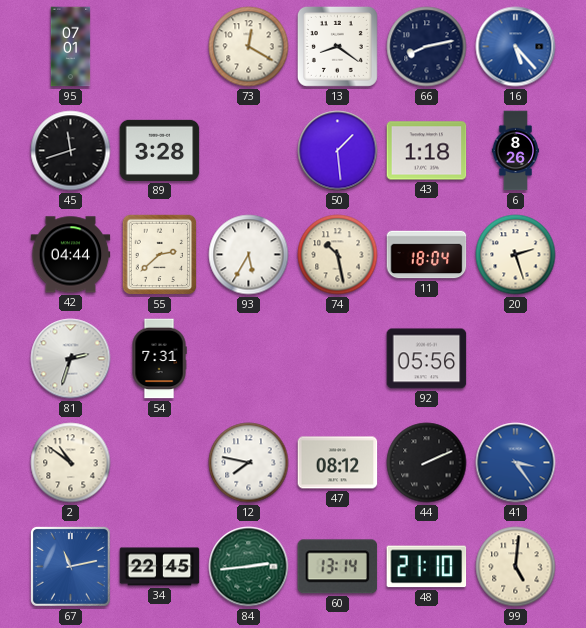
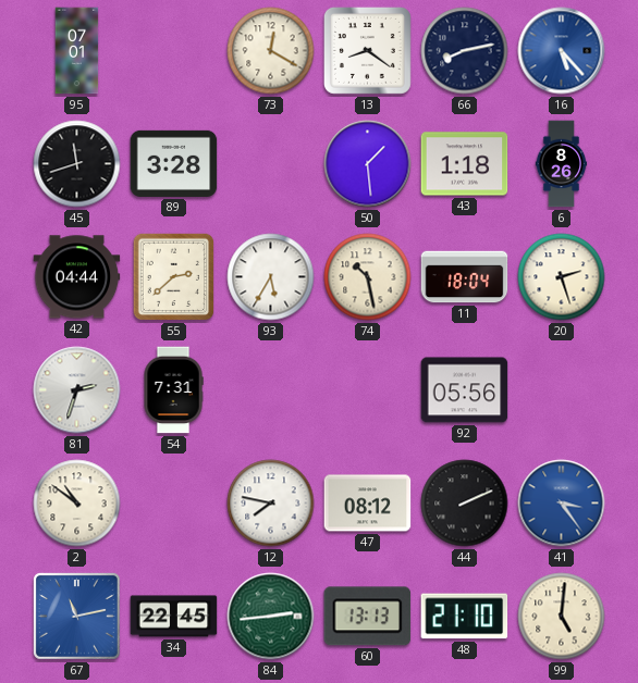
60: 13:14 -> 13:13 (368, 617)
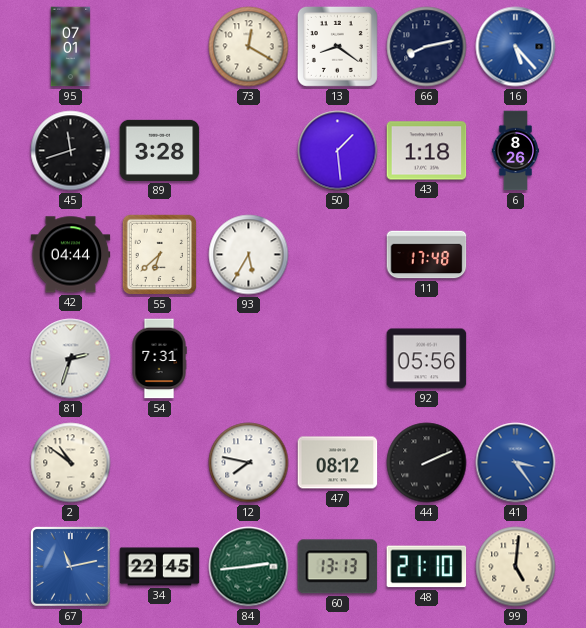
55: 2:38 -> 6:38 (160, 255)
74: 10:28 -> none (368, 277)
11: 18:04 -> 17:48 (427, 255)
20: 2:27 -> none (562, 277)
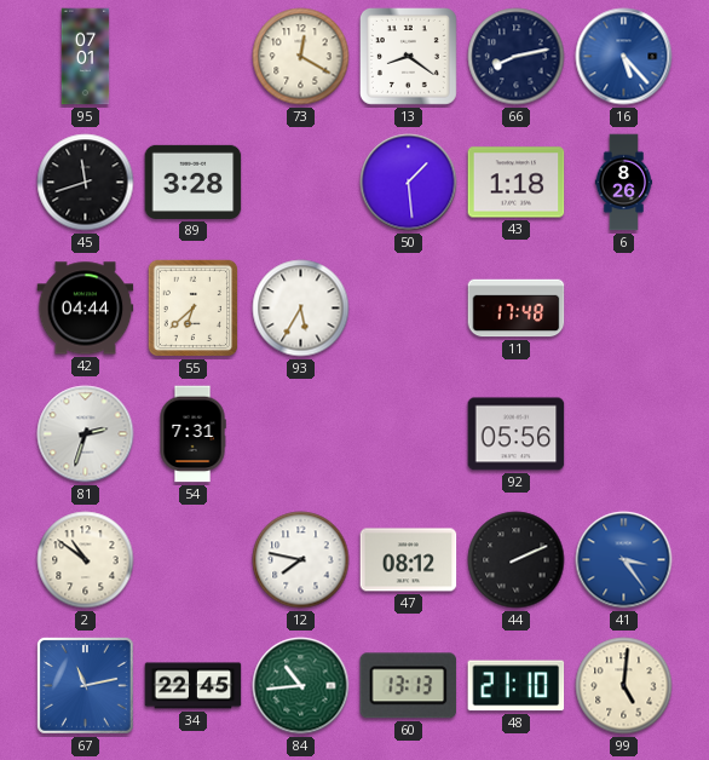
84: 2:44 -> 10:44 (301, 686)
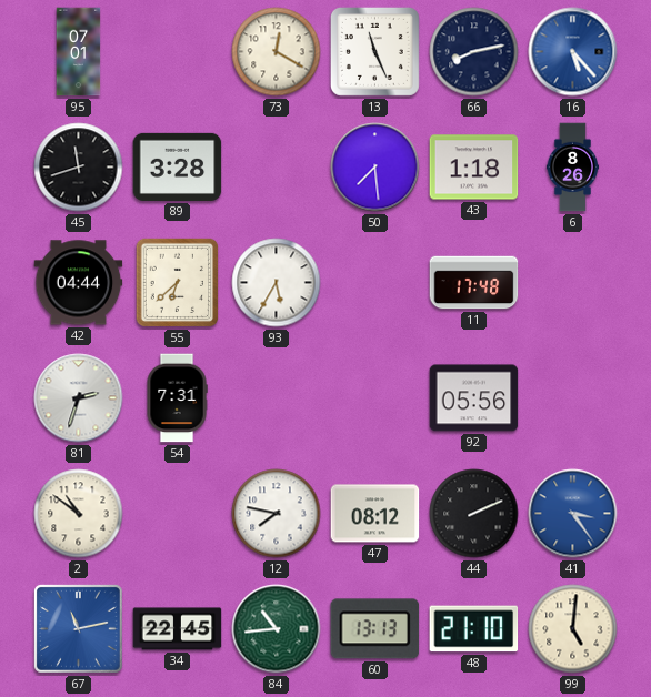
13: 8:21 -> 11:26 (374, 51)
50: 1:29 -> 7:29 (375, 168)
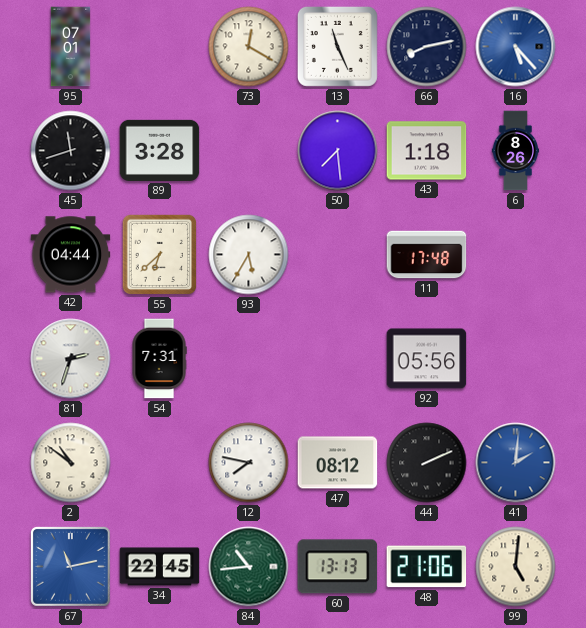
41: 3:24 -> 2:01 (516, 463)
48: 21:10 -> 21:06 (427, 567)
